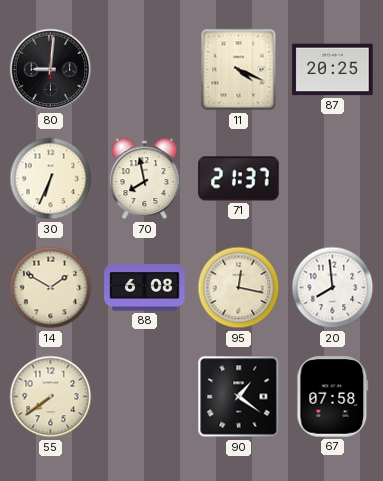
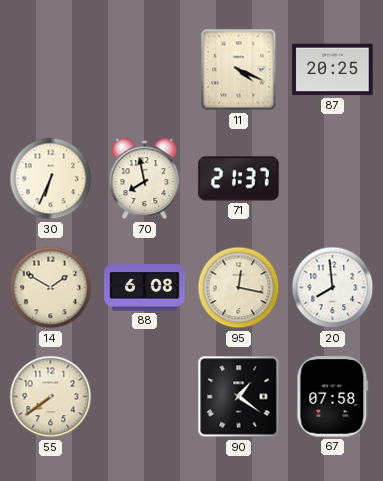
80: 9:01 -> none (51, 70)
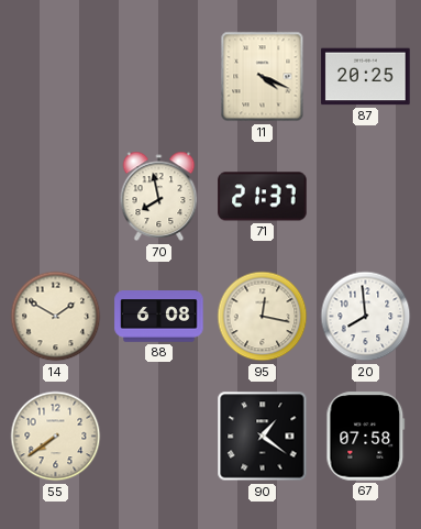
30: 6:34 -> none (51, 179)
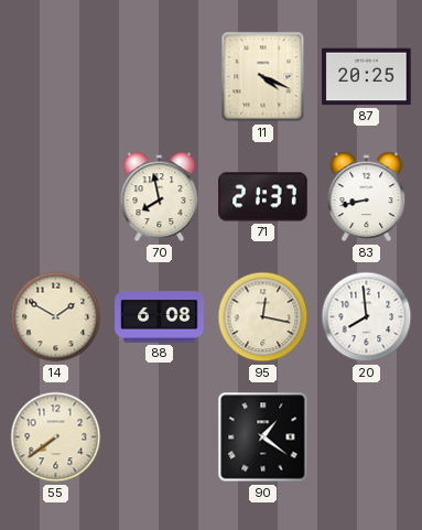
83: none -> 8:43 (367, 197)
67: 07:58 -> none (366, 437)
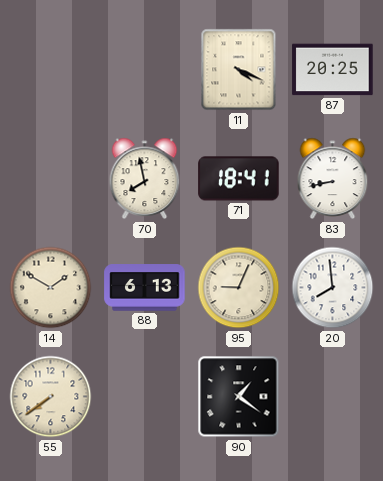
71: 21:37 -> 18:41 (239, 179)
88: 6:08 -> 6:13 (145, 288)
95: 12:17 -> 9:04 (239, 288)
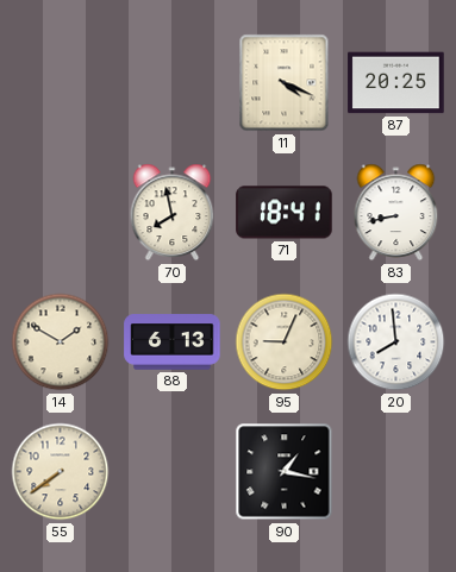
90: 1:21 -> 1:17 (285, 472)
